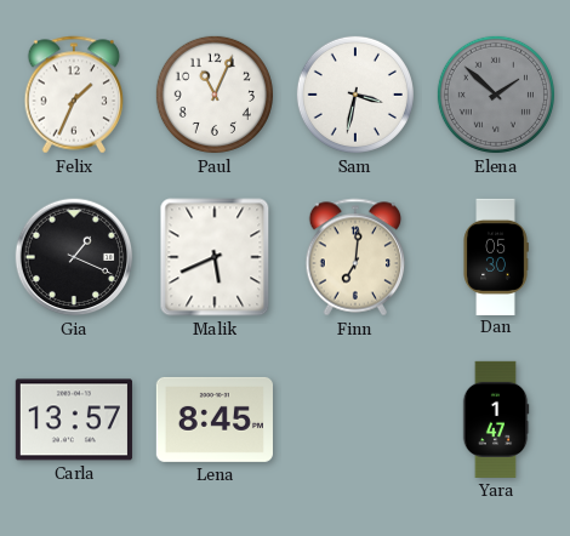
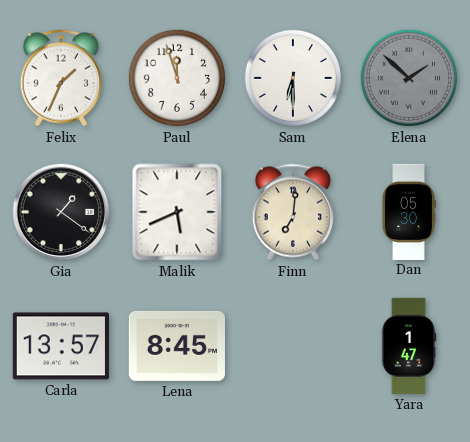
Paul: 11:04 -> 11:57 (177, 78)
Sam: 3:32 -> 6:30 (293, 78)
Gia: 1:19 -> 1:21 (61, 212)
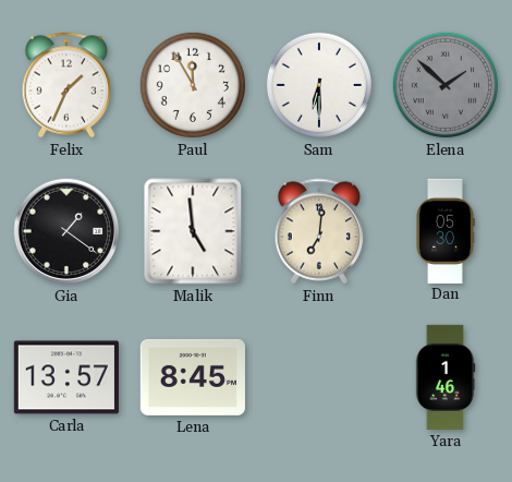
Paul: 11:57 -> 11:55 (193, 85)
Malik: 5:41 -> 4:59 (193, 231)
Yara: 1:47 -> 1:46 (446, 377)
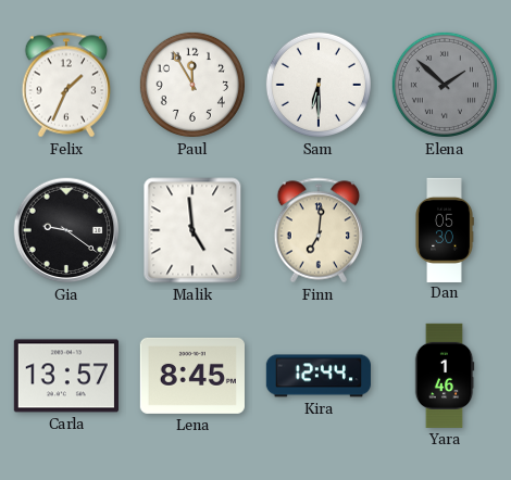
Gia: 1:21 -> 9:21 (66, 230)
Kira: none -> 12:44 (319, 376)
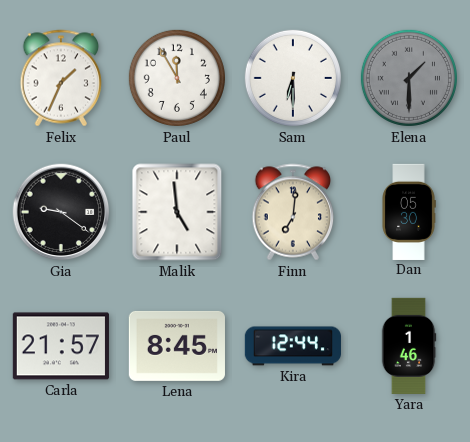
Elena: 1:52 -> 1:30 (409, 78)
Carla: 13:57 -> 21:57 (61, 346)
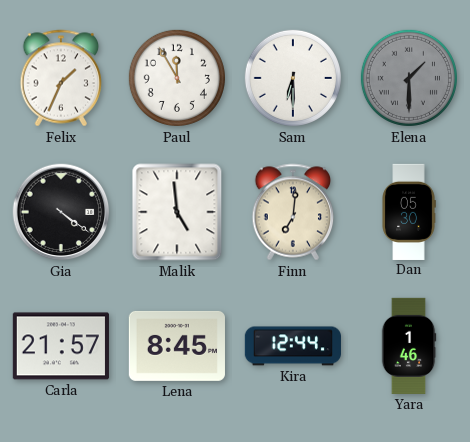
Gia: 9:21 -> 4:21 (61, 212)
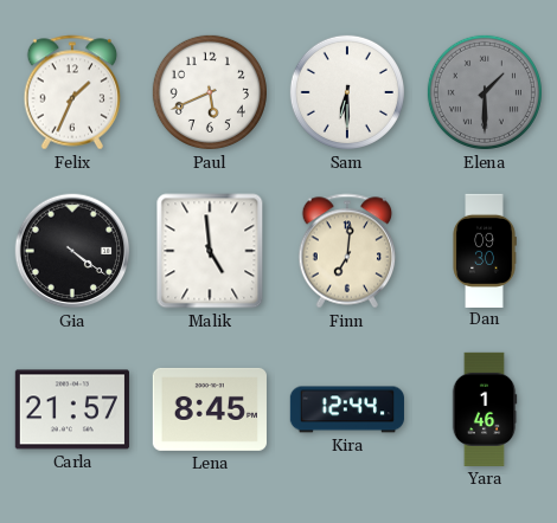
Paul: 11:55 -> 5:41 (210, 92)
Dan: 05:30 -> 09:30 (485, 250)
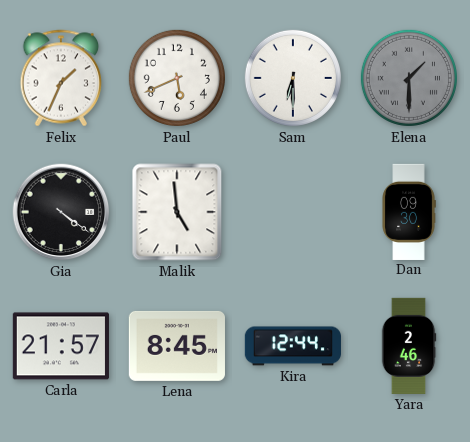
Finn: 7:01 -> none (347, 251)
Yara: 1:46 -> 2:46 (409, 346)
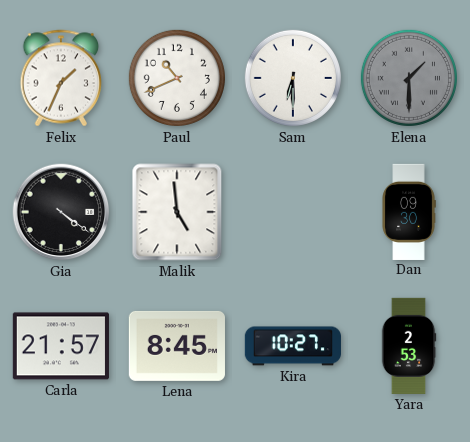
Paul: 5:41 -> 10:41 (177, 78)
Kira: 12:44 -> 10:27 (293, 346)
Yara: 2:46 -> 2:53 (409, 346)
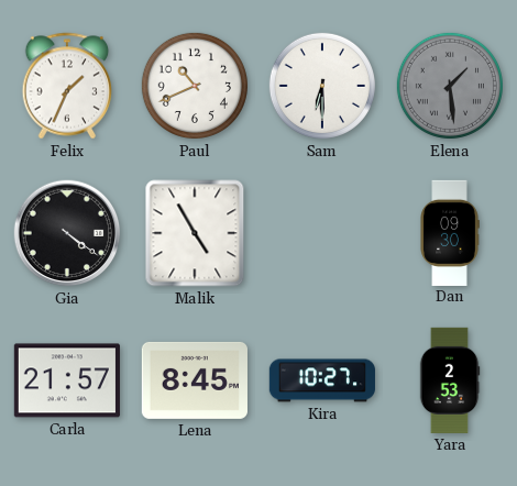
Elena: 1:30 -> 1:29 (450, 86)
Malik: 4:59 -> 4:55 (195, 233)
